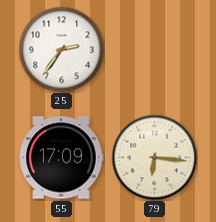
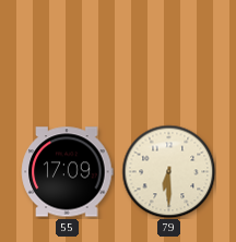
25: 2:36 -> none (61, 49)
79: 6:16 -> 6:30 (168, 171)
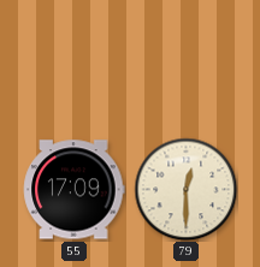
79: 6:30 -> 12:30 (185, 189)
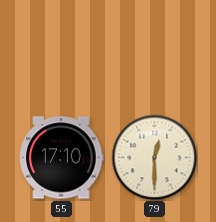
55: 17:09 -> 17:10 (62, 158)
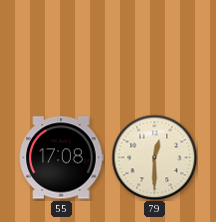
55: 17:10 -> 17:08 (62, 158)
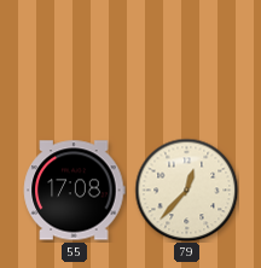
79: 12:30 -> 12:37 (186, 190)
